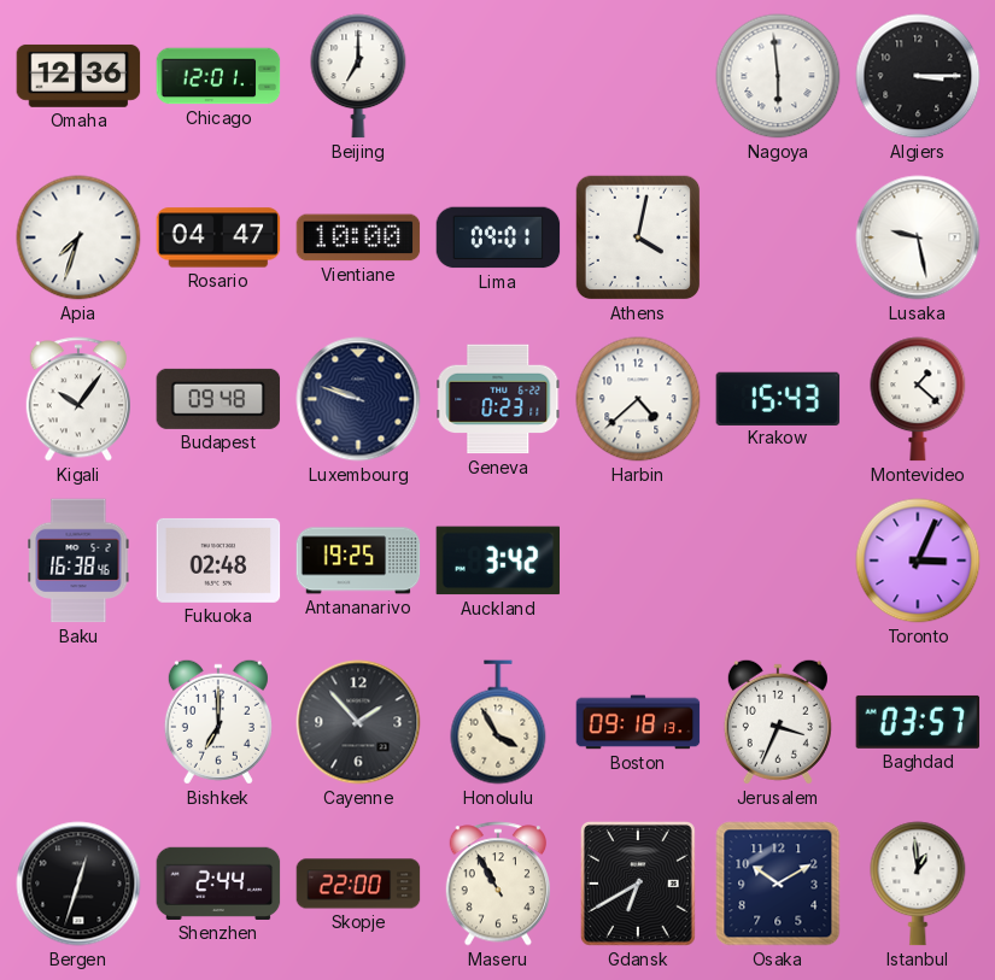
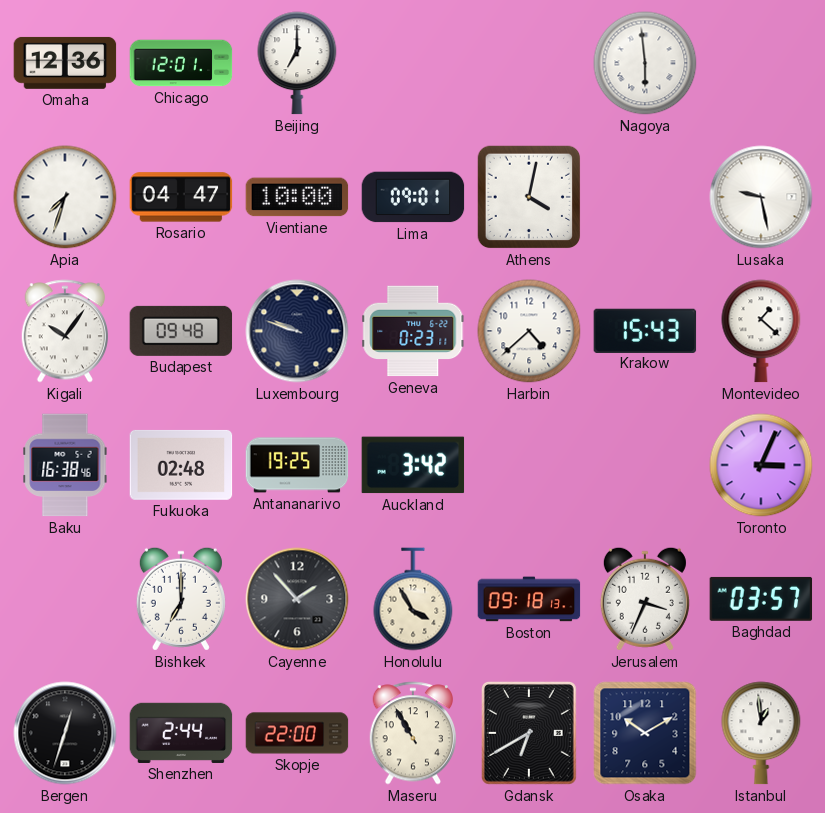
Algiers: 3:15 -> none (918, 76)
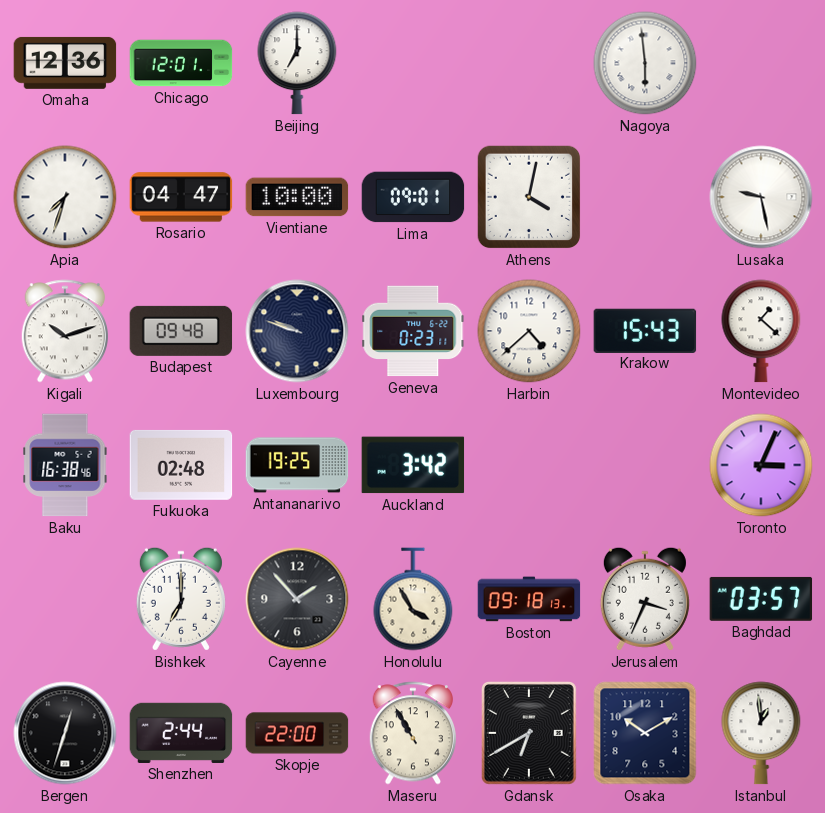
Kigali: 10:06 -> 10:12 (64, 331)
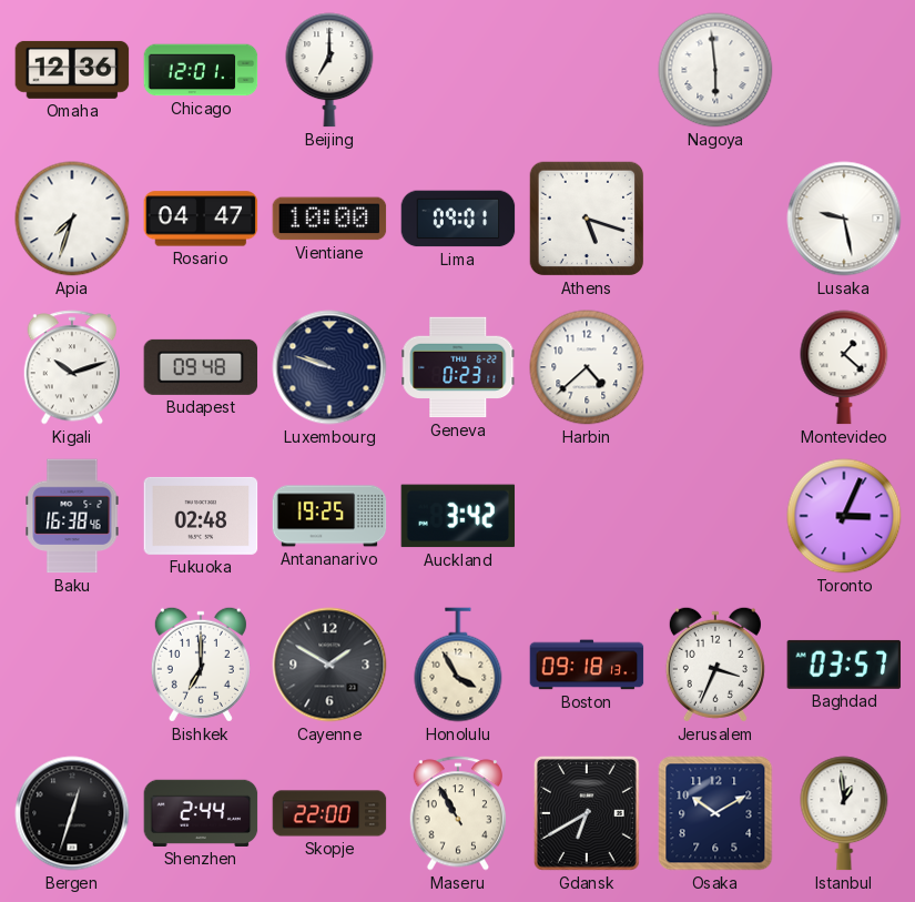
Athens: 4:02 -> 5:18 (587, 219)
Krakow: 15:43 -> none (645, 330)
Cayenne: 1:53 -> 1:50 (329, 665)
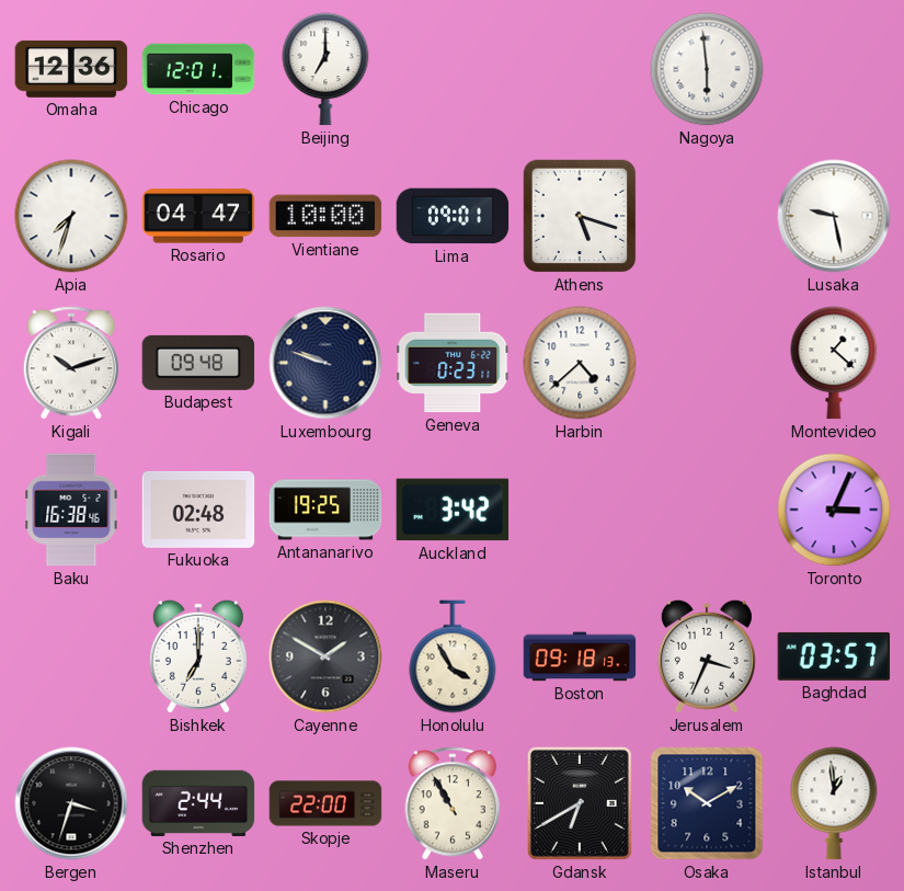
Bergen: 12:33 -> 3:33 (71, 803)
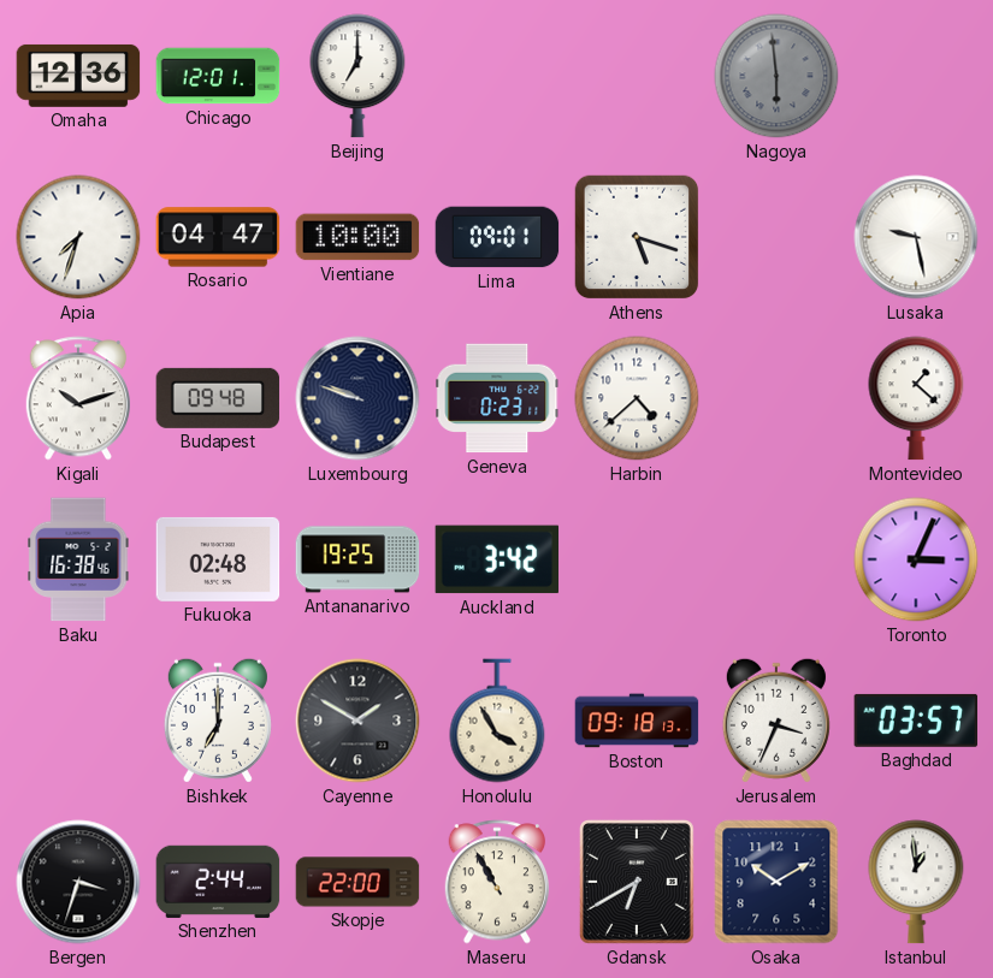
Nagoya dial: white -> grey (776, 76)
